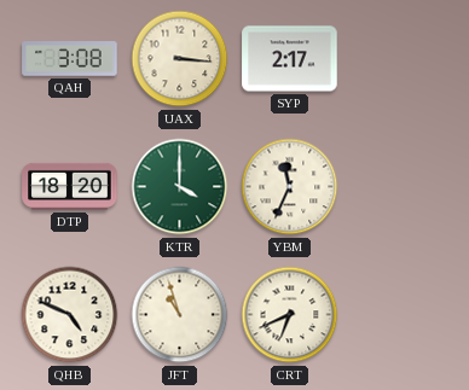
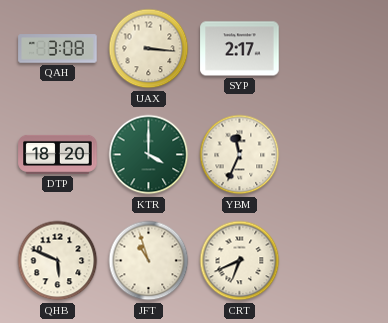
QHB: 4:49 -> 5:49 (58, 261)
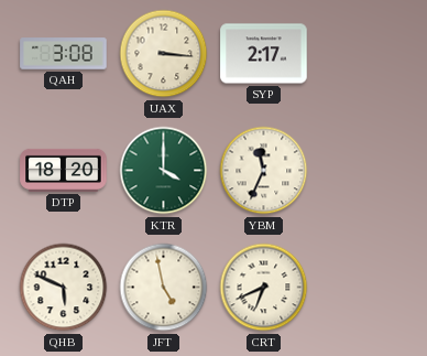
JFT: 10:57 -> 4:58 (164, 288)
